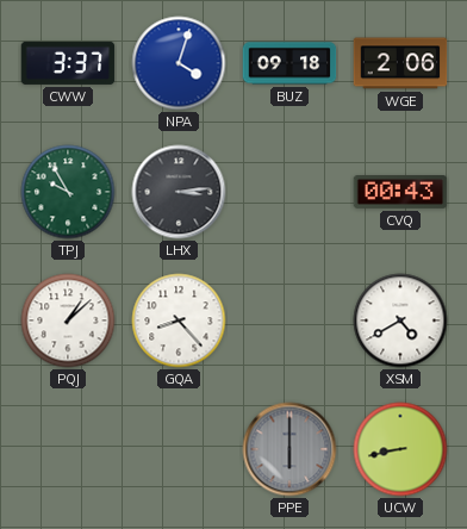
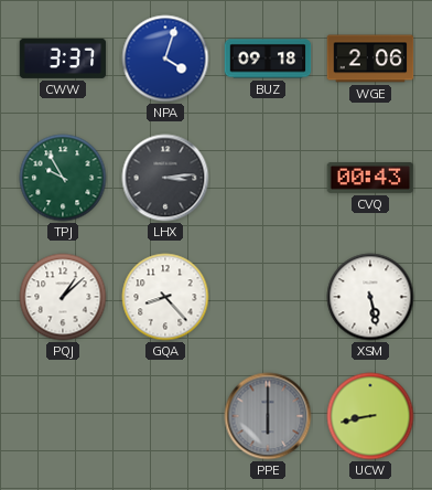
XSM: 4:40 -> 5:28 (370, 297)
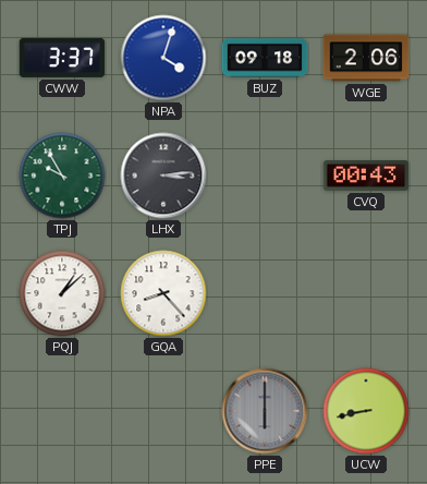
XSM: 5:28 -> none (370, 297)
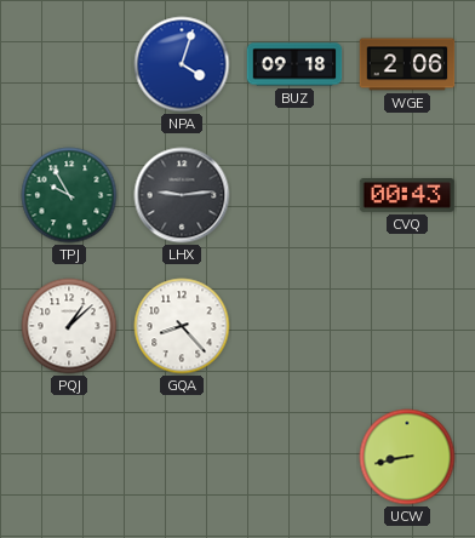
CWW: 3:37 -> none (62, 58)
LHX: 3:14 -> 9:14 (182, 195)
PPE: 6:00 -> none (265, 411)
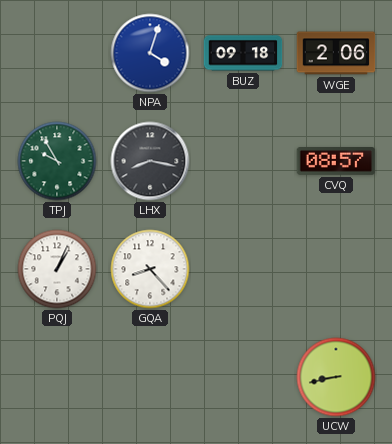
LHX: 9:14 -> 8:17 (150, 161)
CVQ: 00:43 -> 08:57 (336, 162)
PQJ: 1:08 -> 1:04 (57, 269)
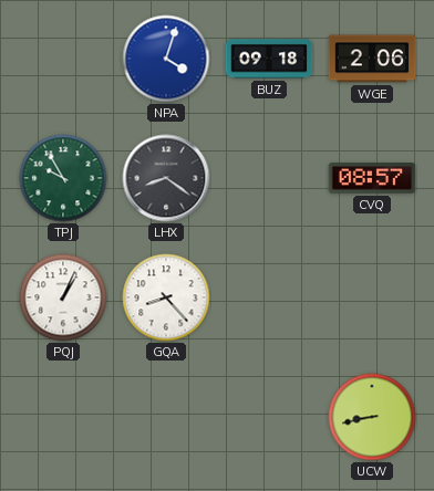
LHX: 8:17 -> 8:21 (166, 178)
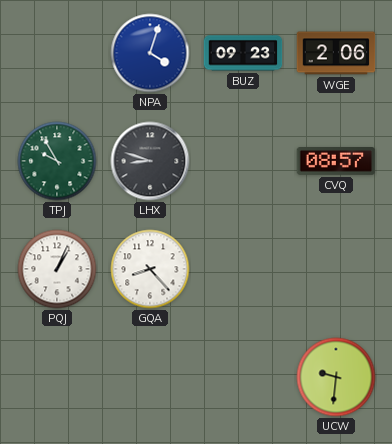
BUZ: 09:18 -> 09:23 (243, 53)
LHX: 8:21 -> 8:48 (150, 161)
UCW: 8:43 -> 9:31 (336, 377)
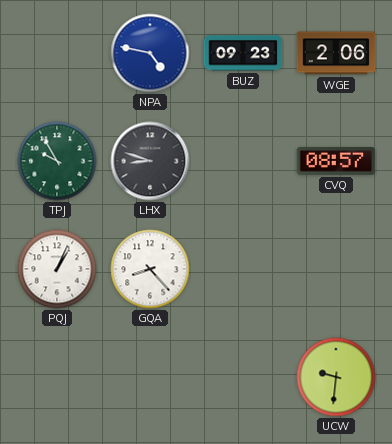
NPA: 4:03 -> 4:47 (150, 53)
